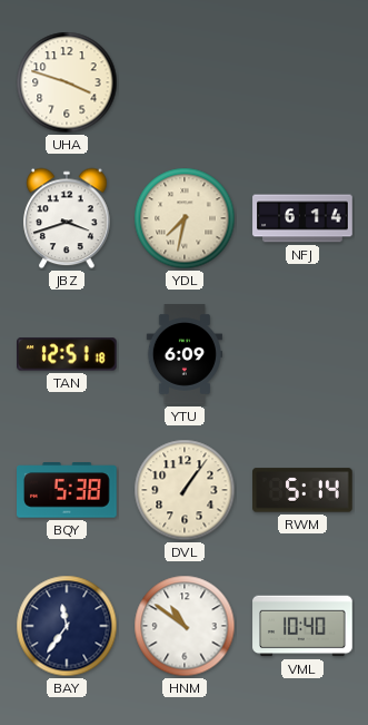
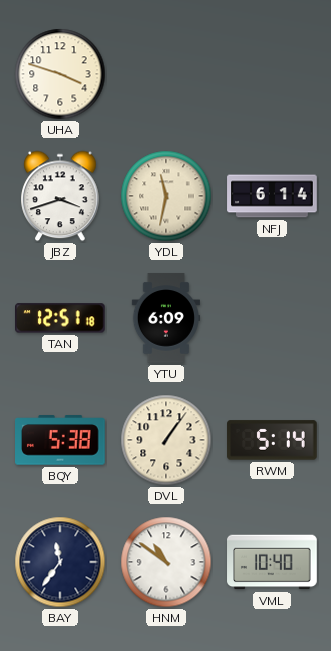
YDL: 7:32 -> 11:32 (166, 196)
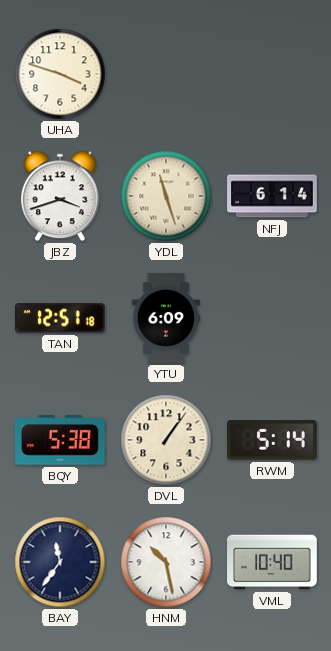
YDL: 11:32 -> 11:27 (166, 196)
HNM: 10:51 -> 10:28 (166, 562)
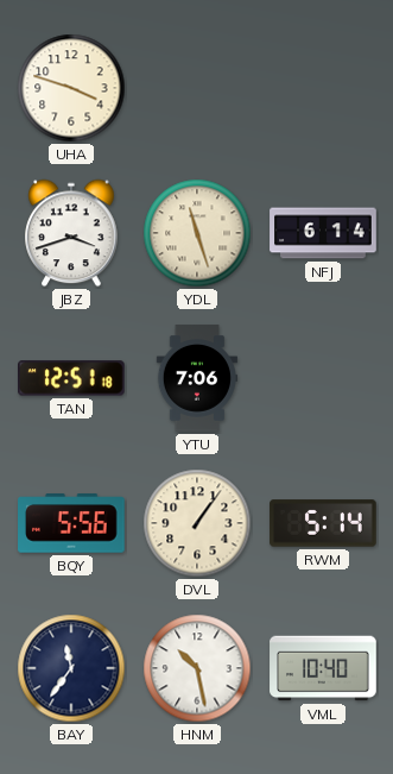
YTU: 6:09 -> 7:06 (196, 378)
BQY: 5:38 -> 5:56 (72, 523)
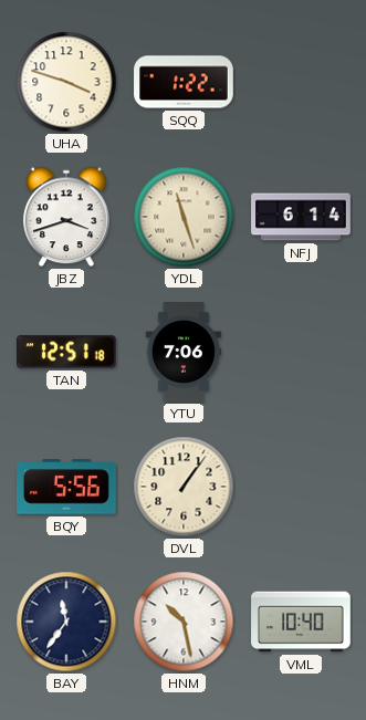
SQQ: none -> 1:22 (184, 82)
RWM: 5:14 -> none (323, 523)
